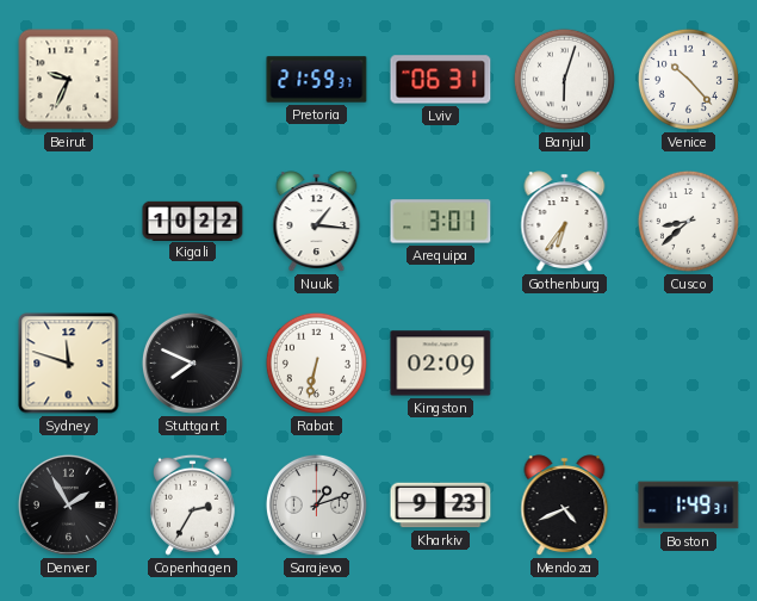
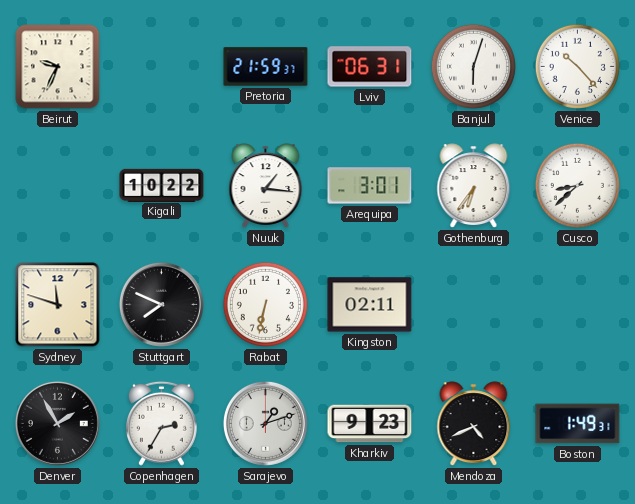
Kingston: 02:09 -> 02:11 (370, 305)
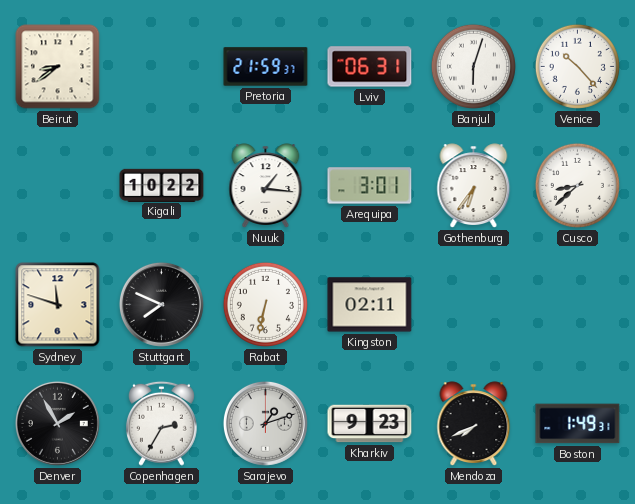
Beirut: 9:34 -> 8:39 (58, 67)
Mendoza: 4:41 -> 7:41 (474, 424)
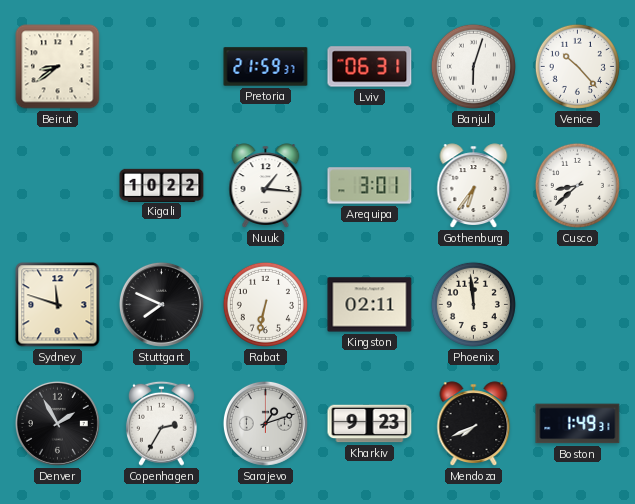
Phoenix: none -> 11:59 (473, 304)
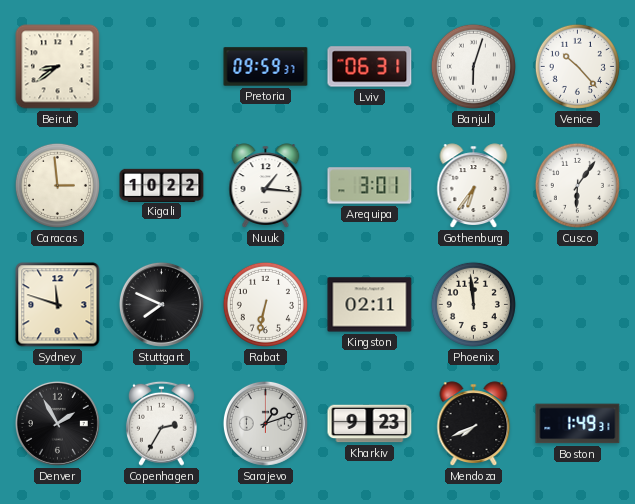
Pretoria: 21:59 -> 09:59 (266, 67)
Caracas: none -> 2:59 (57, 185)
Cusco: 8:38 -> 6:06 (577, 185)
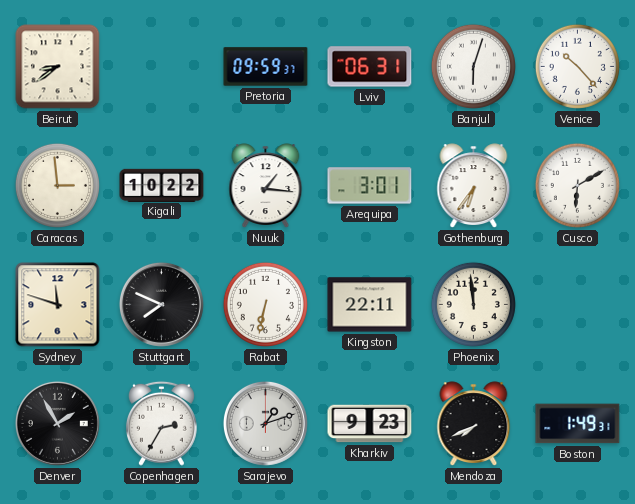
Cusco: 6:06 -> 6:10 (577, 185)
Kingston: 02:11 -> 22:11 (370, 305)
